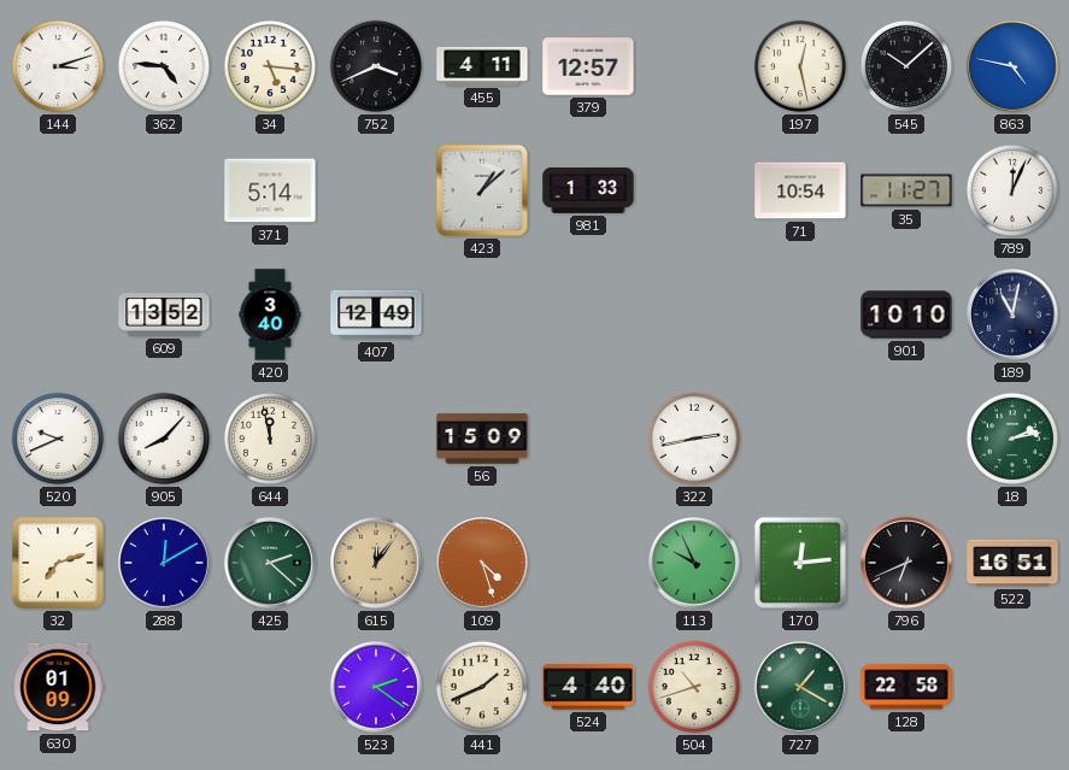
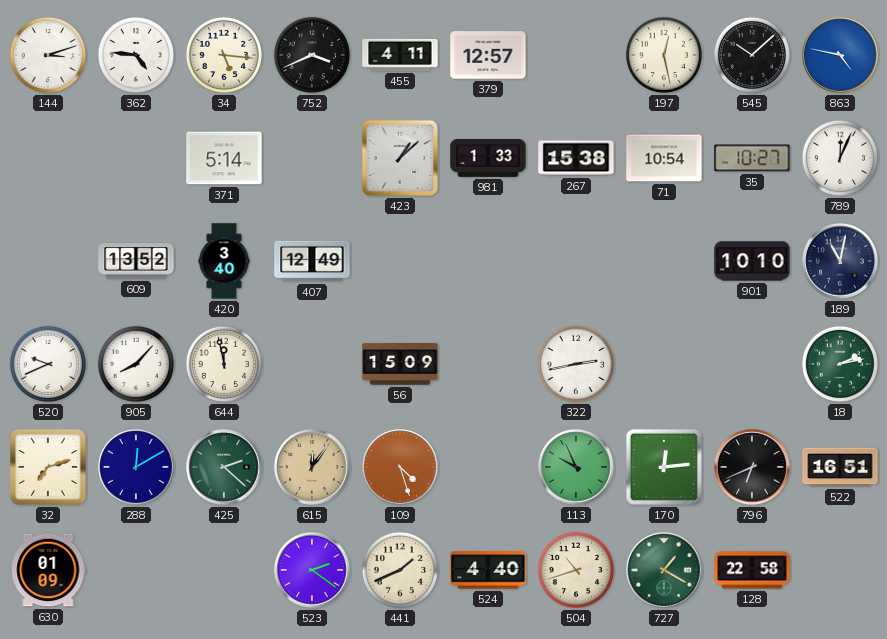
267: none -> 15:38 (576, 158)
35: 11:27 -> 10:27 (752, 158)
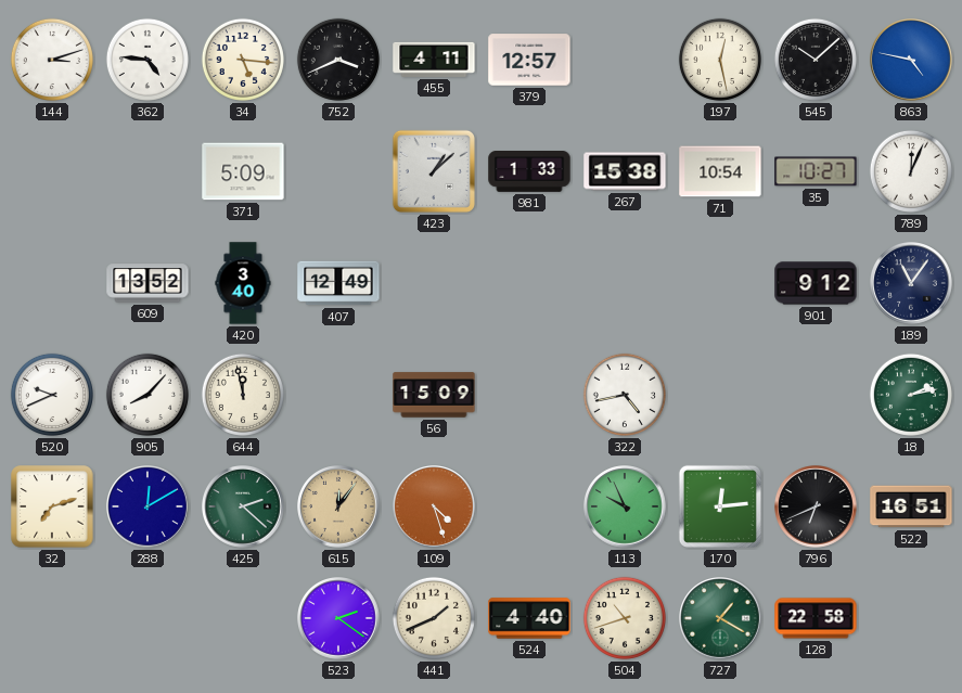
371: 5:14 -> 5:09 (243, 171)
901: 10:10 -> 9:12 (816, 283)
189: 11:02 -> 11:06 (912, 284)
322: 2:43 -> 4:43 (625, 395)
630: 01:09 -> none (48, 570)
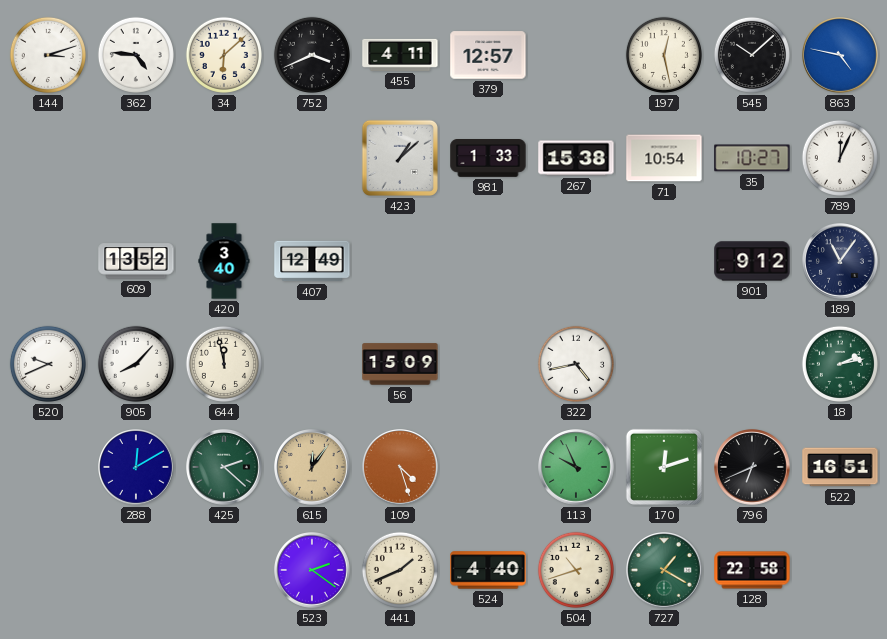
34: 5:16 -> 6:08 (224, 55)
371: 5:09 -> none (243, 171)
32: 7:12 -> none (52, 506)
170: 12:14 -> 12:12 (664, 467)
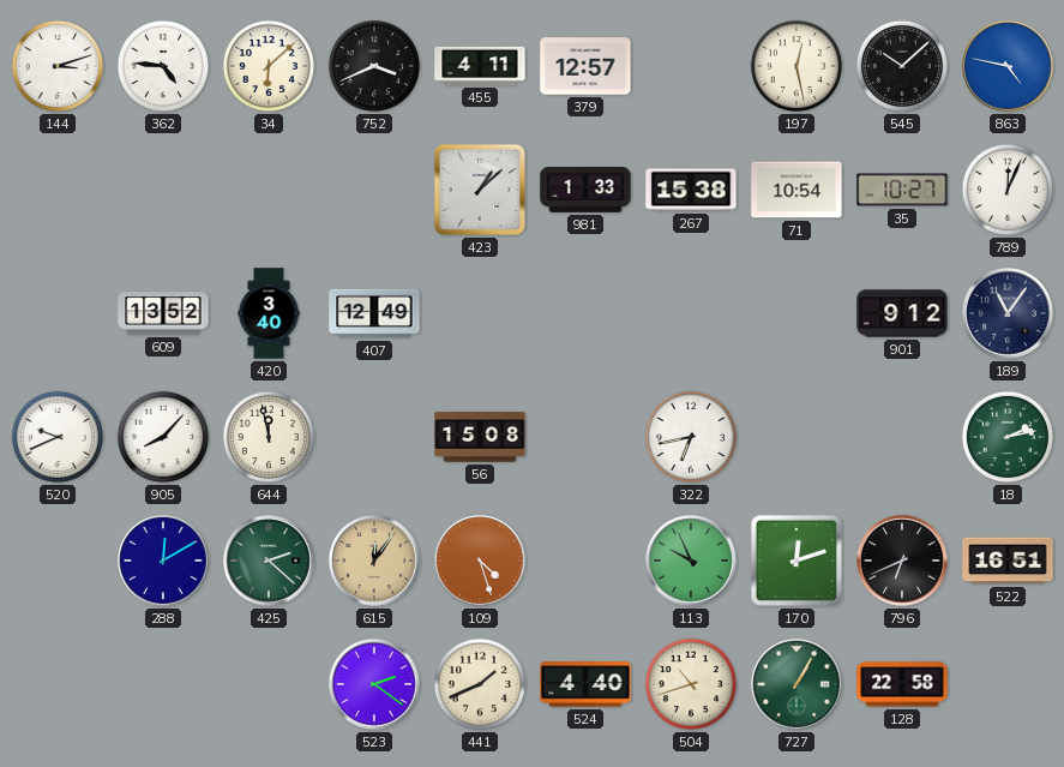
56: 15:09 -> 15:08 (480, 437)
322: 4:43 -> 6:43 (691, 437)
727: 1:20 -> 1:05 (798, 685)
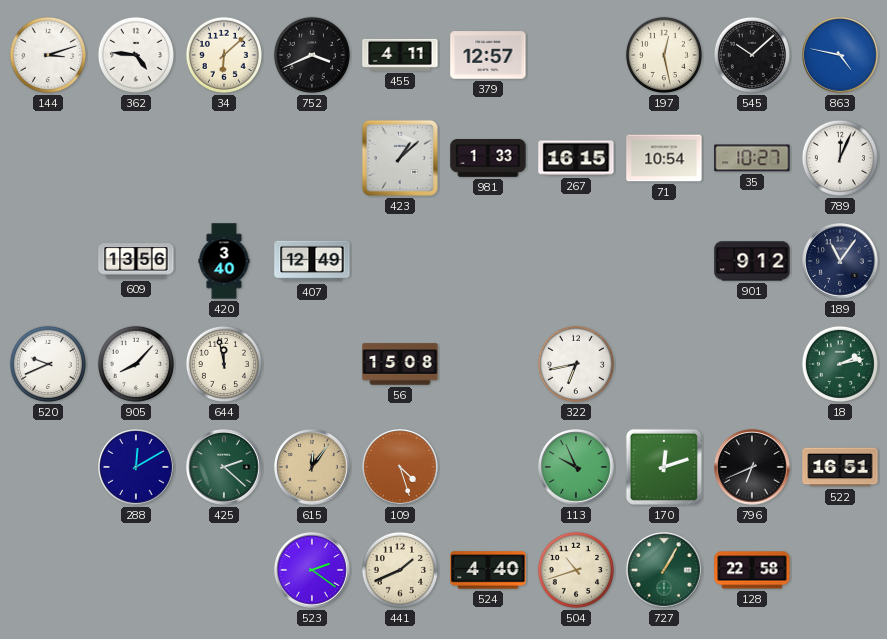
267: 15:38 -> 16:15 (576, 158)
609: 13:52 -> 13:56 (136, 261)
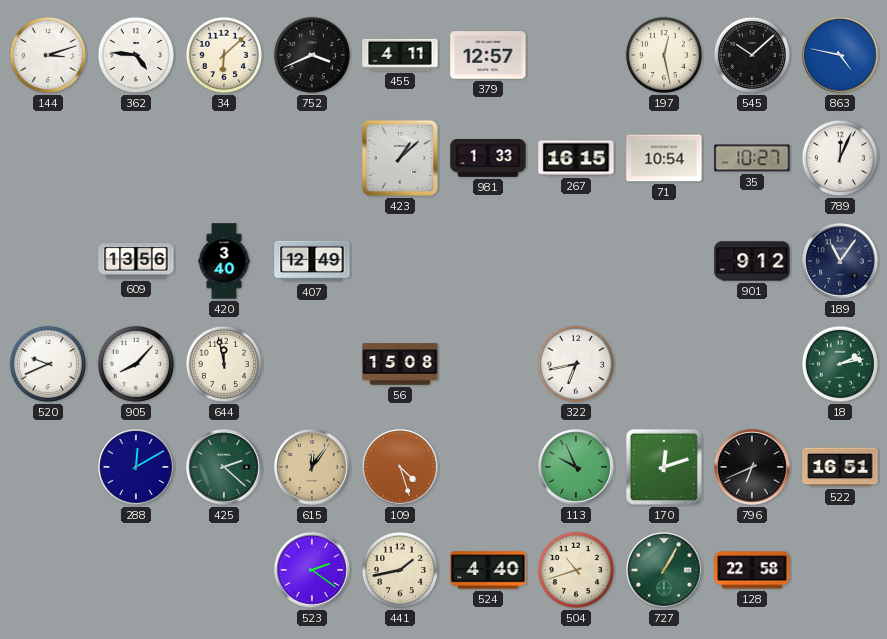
441: 1:41 -> 1:43 (400, 570)
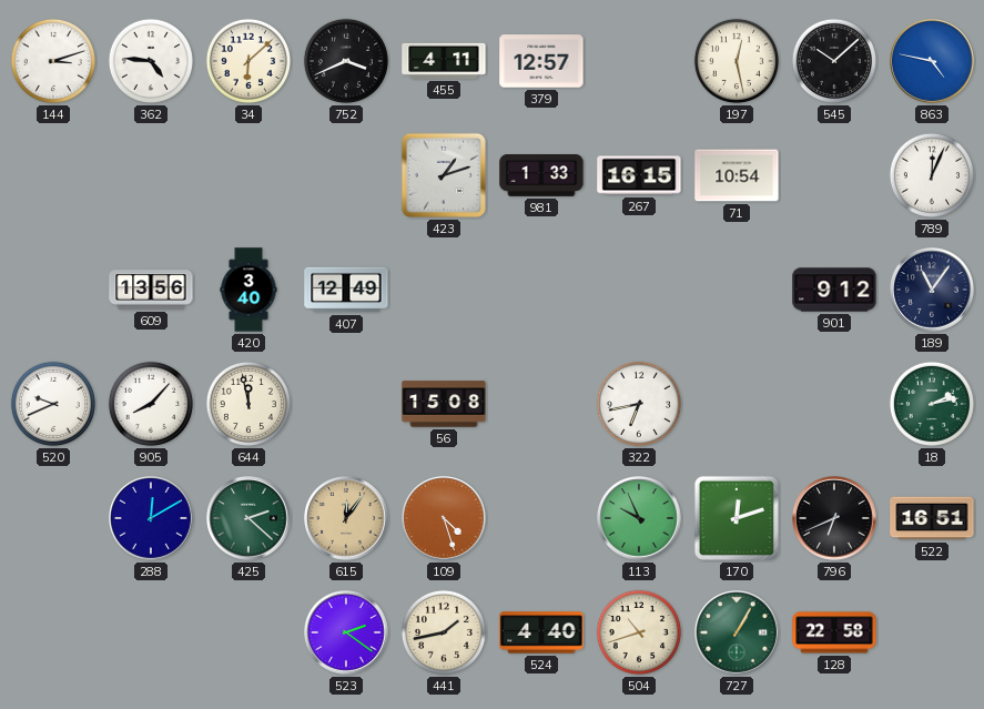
423: 1:08 -> 1:12 (444, 175)
35: 10:27 -> none (752, 158)
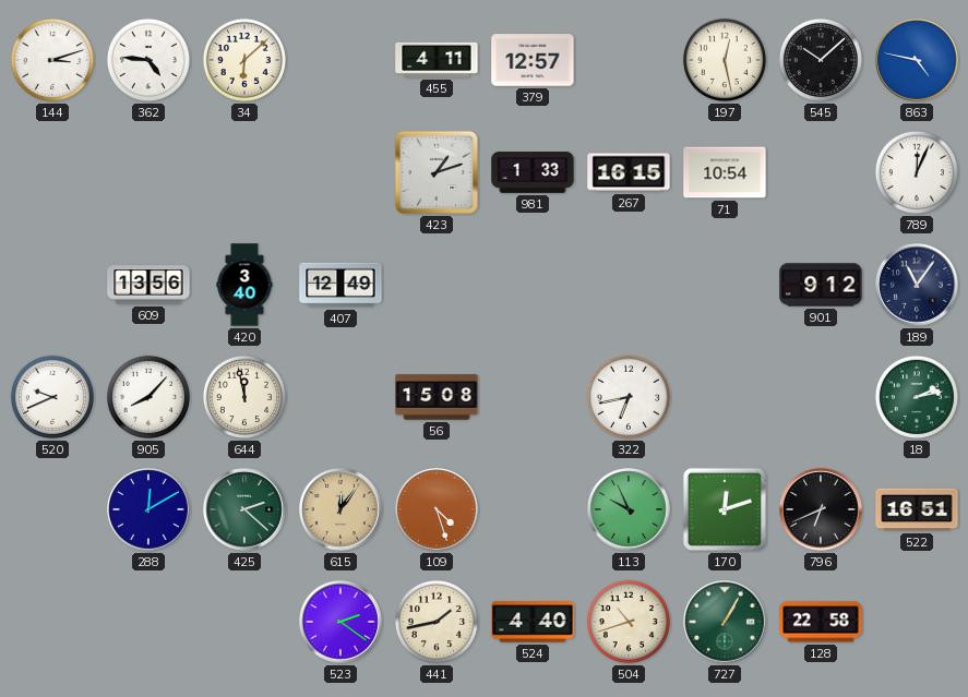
752: 3:41 -> none (346, 61)
